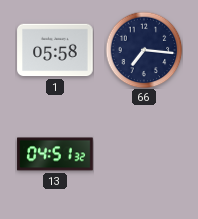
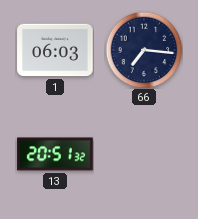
1: 05:58 -> 06:03 (55, 50)
13: 04:51 -> 20:51 (55, 154)
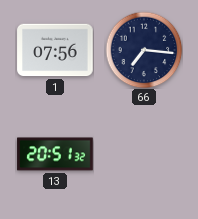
1: 06:03 -> 07:56 (55, 50)
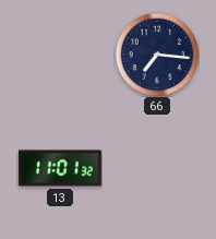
1: 07:56 -> none (55, 50)
13: 20:51 -> 11:01 (60, 168)
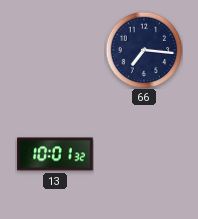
13: 11:01 -> 10:01 (55, 154)
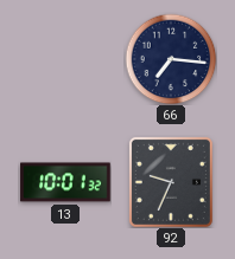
92: none -> 9:34 (171, 182)
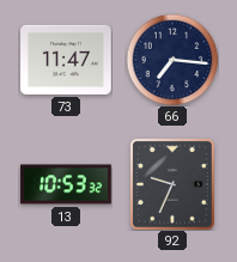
73: none -> 11:47 (66, 60)
13: 10:01 -> 10:53 (66, 184)
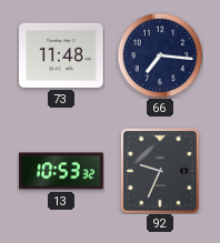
73: 11:47 -> 11:48 (61, 55)
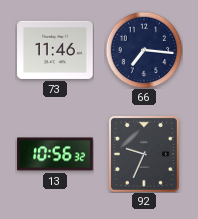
73: 11:48 -> 11:46 (55, 50)
13: 10:53 -> 10:56 (55, 154)
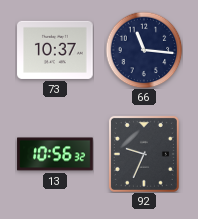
73: 11:46 -> 10:37 (55, 50)
66: 7:16 -> 11:16 (144, 50)
